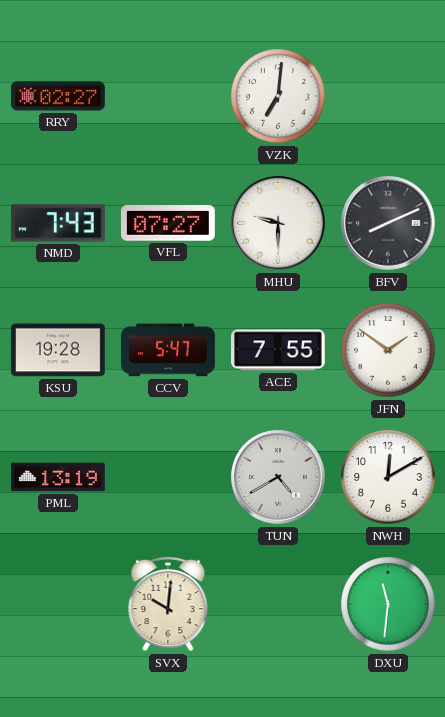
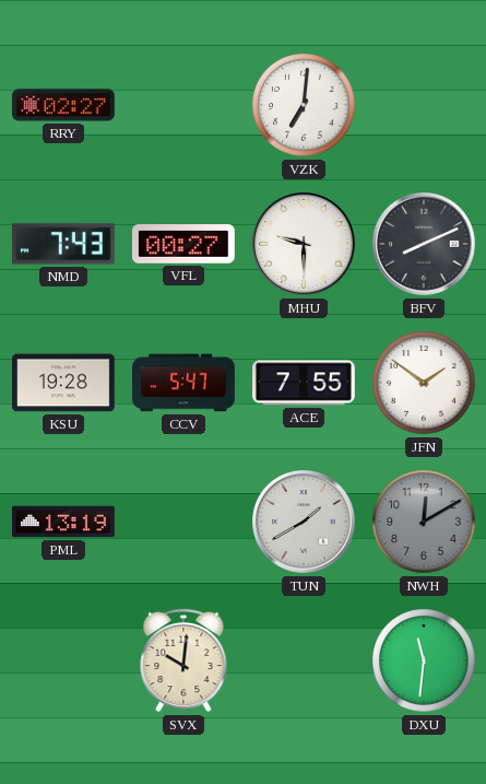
VFL: 07:27 -> 00:27 (185, 244)
TUN: 4:40 -> 1:40 (304, 522)
NWH dial: white -> grey (424, 522)
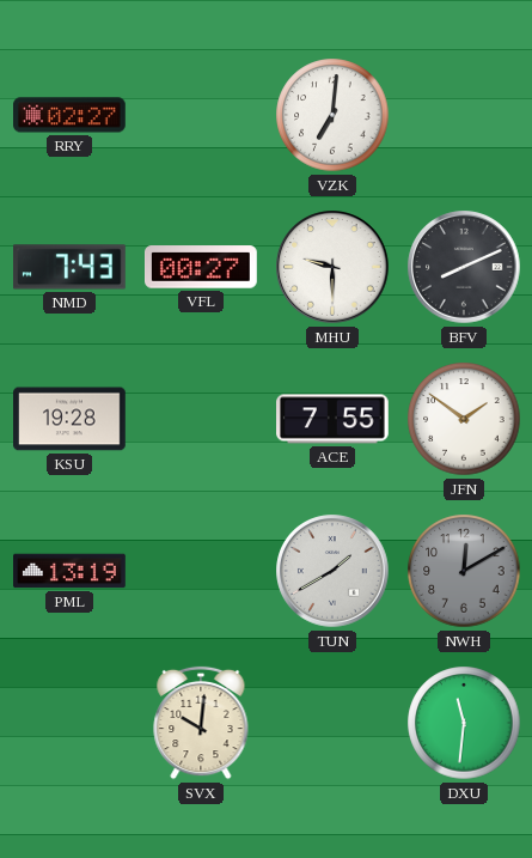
CCV: 5:47 -> none (183, 383)
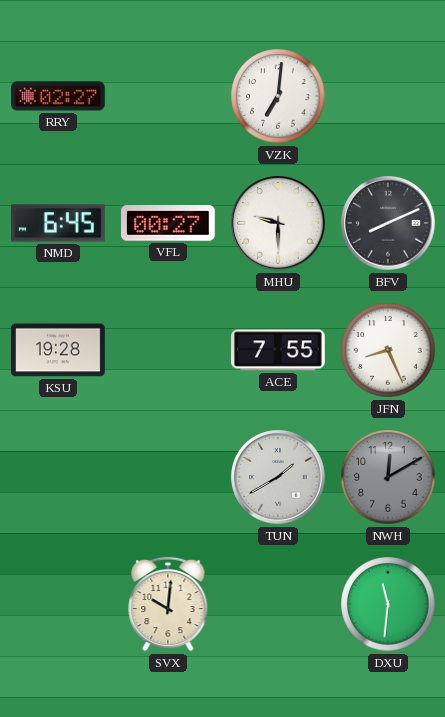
NMD: 7:43 -> 6:45 (59, 223)
JFN: 1:51 -> 8:26 (388, 350)
PML: 13:19 -> none (71, 571)
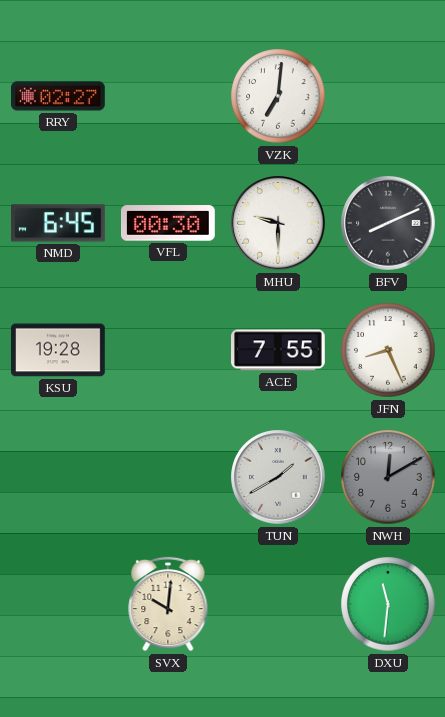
VFL: 00:27 -> 00:30 (169, 223)
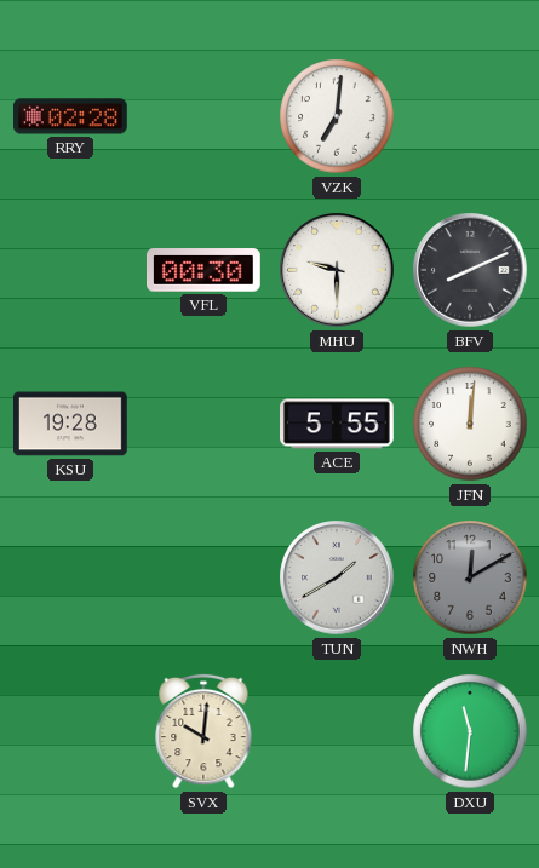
RRY: 02:27 -> 02:28 (71, 116)
NMD: 6:45 -> none (59, 223)
ACE: 7:55 -> 5:55 (338, 424)
JFN: 8:26 -> 12:01 (470, 424)
